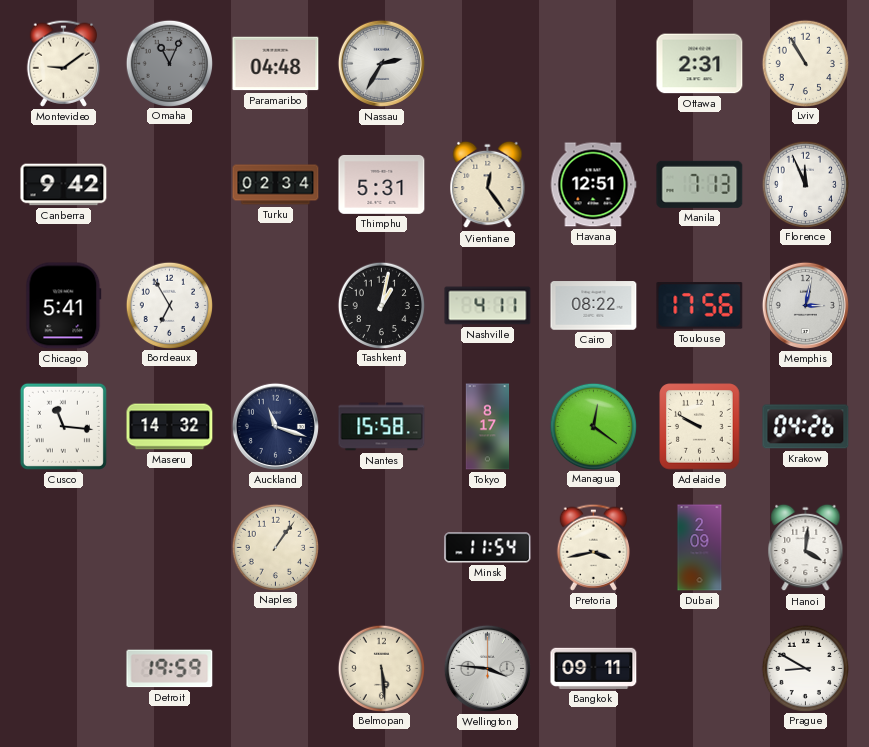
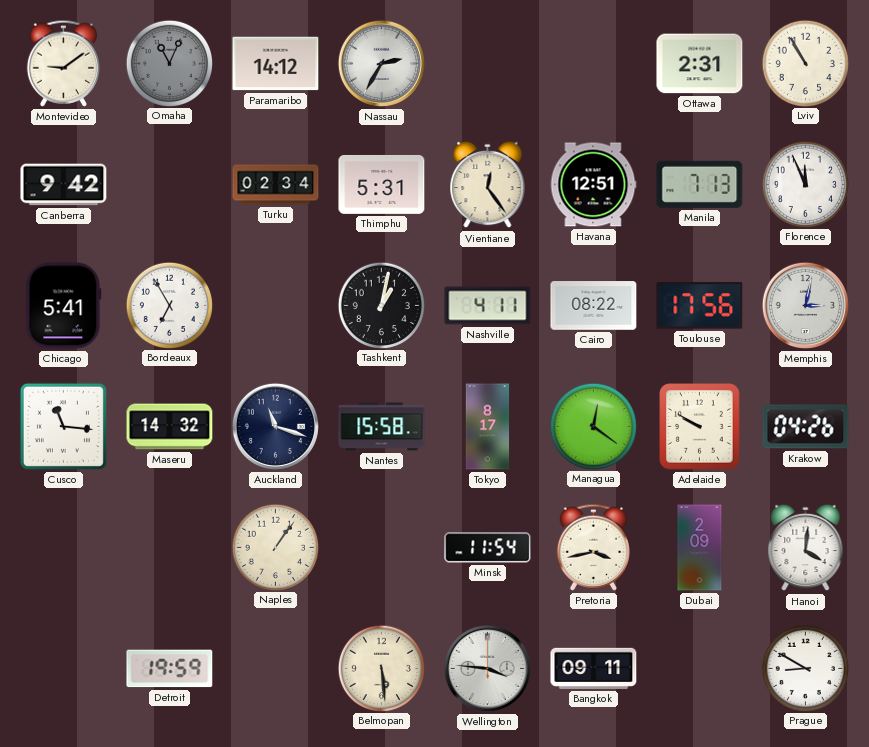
Paramaribo: 04:48 -> 14:12 (276, 64)
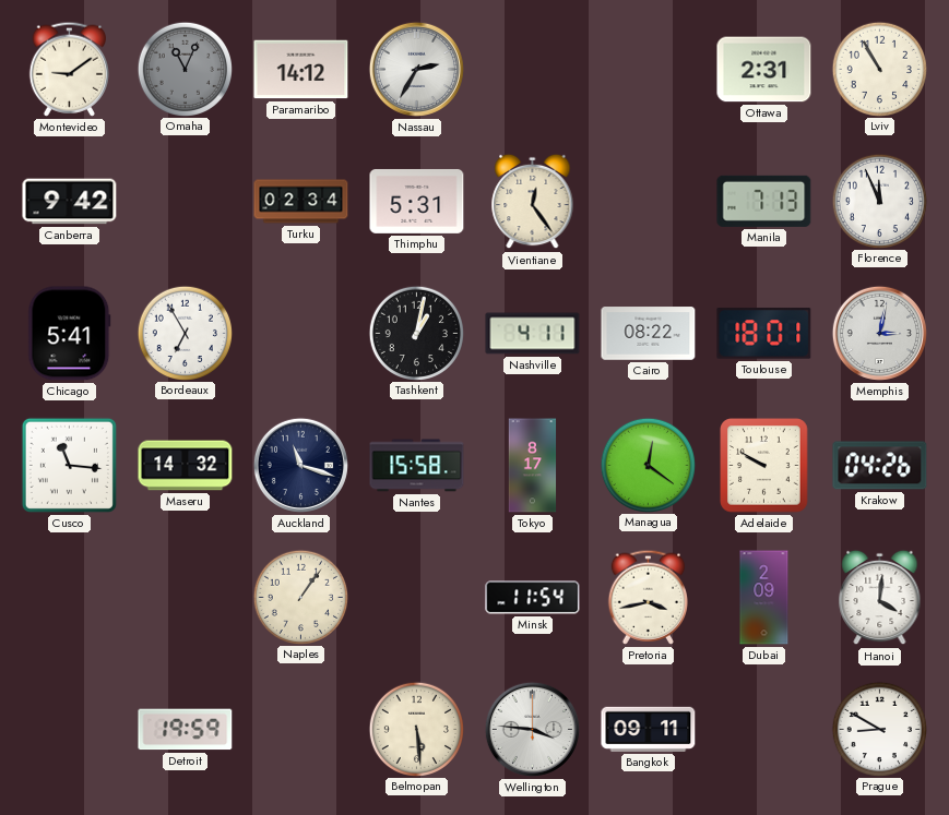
Havana: 12:51 -> none (593, 185)
Toulouse: 17:56 -> 18:01 (764, 334)
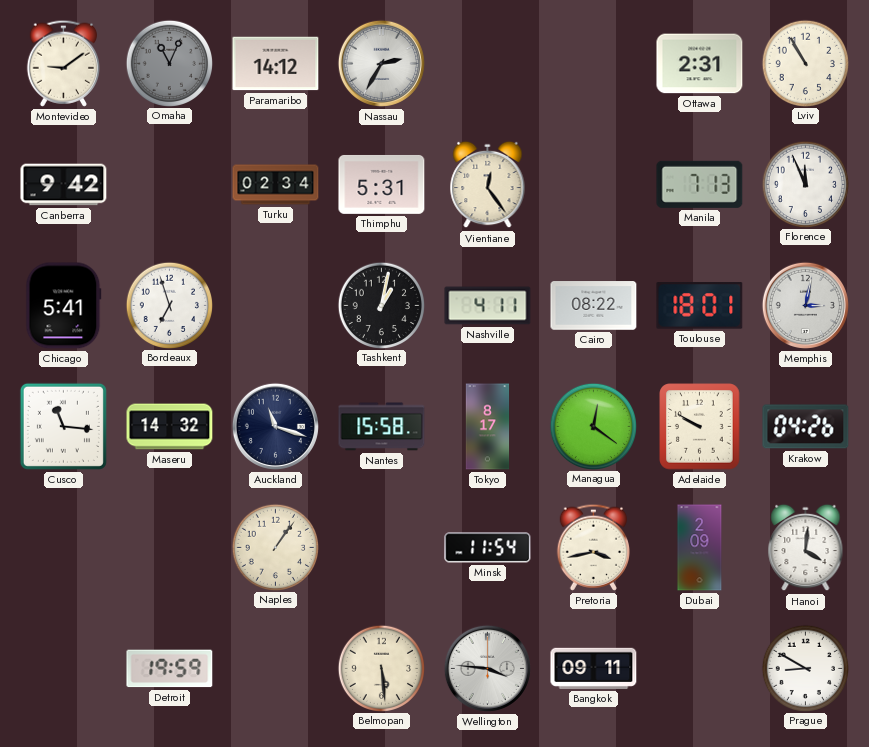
Bordeaux: 6:55 -> 6:57 (169, 305)
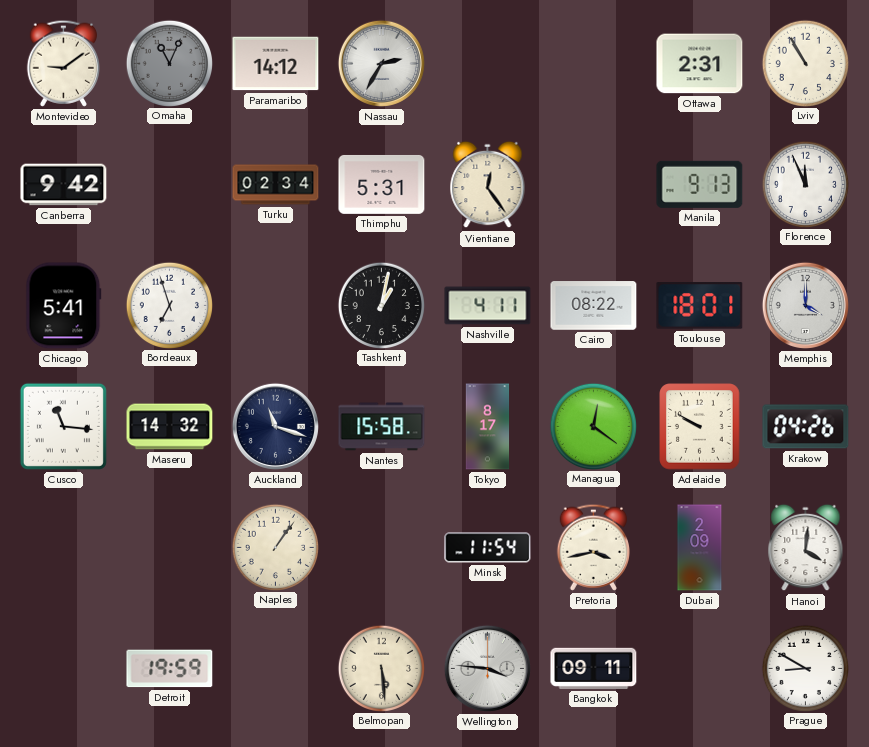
Manila: 7:13 -> 9:13 (700, 184)
Memphis: 3:02 -> 4:00 (805, 305)
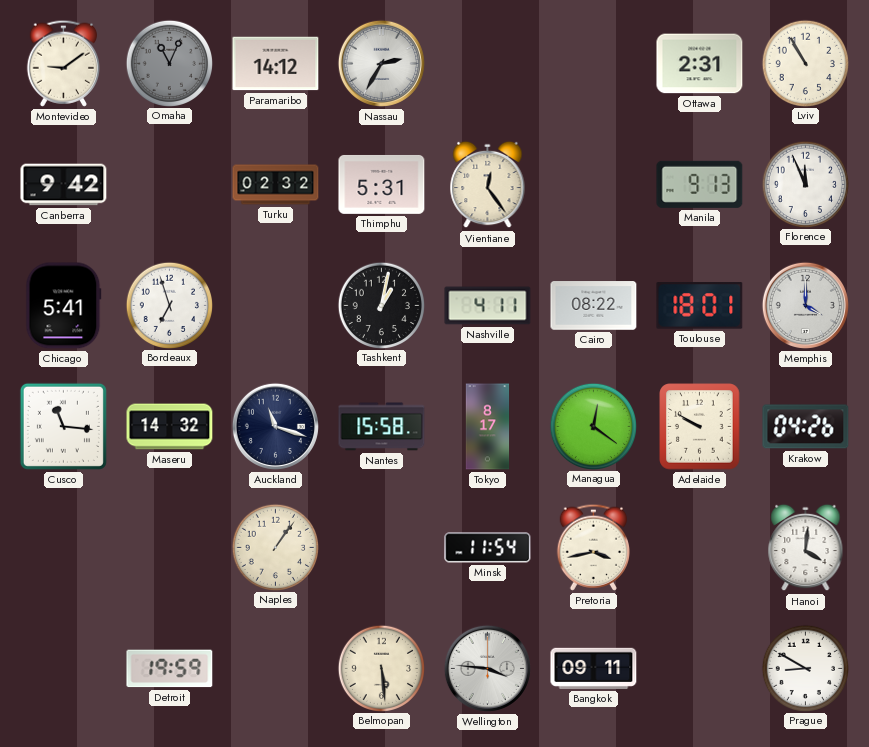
Turku: 02:34 -> 02:32 (276, 185)
Dubai: 2:09 -> none (700, 548)
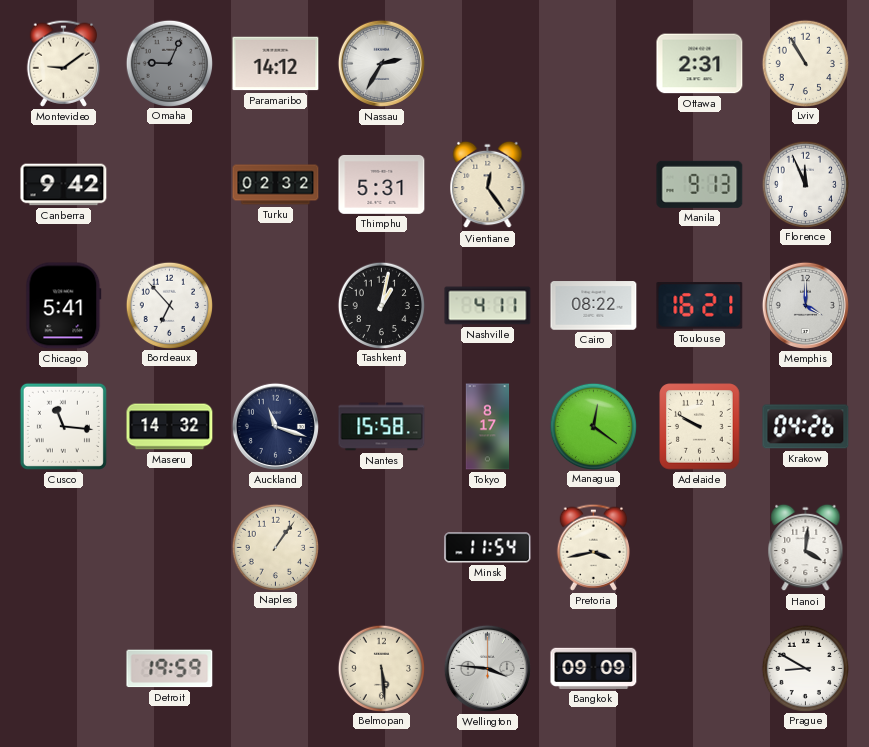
Omaha: 11:04 -> 9:04 (169, 63)
Bordeaux: 6:57 -> 6:53 (169, 305)
Toulouse: 18:01 -> 16:21 (700, 306)
Bangkok: 09:11 -> 09:09 (594, 668)
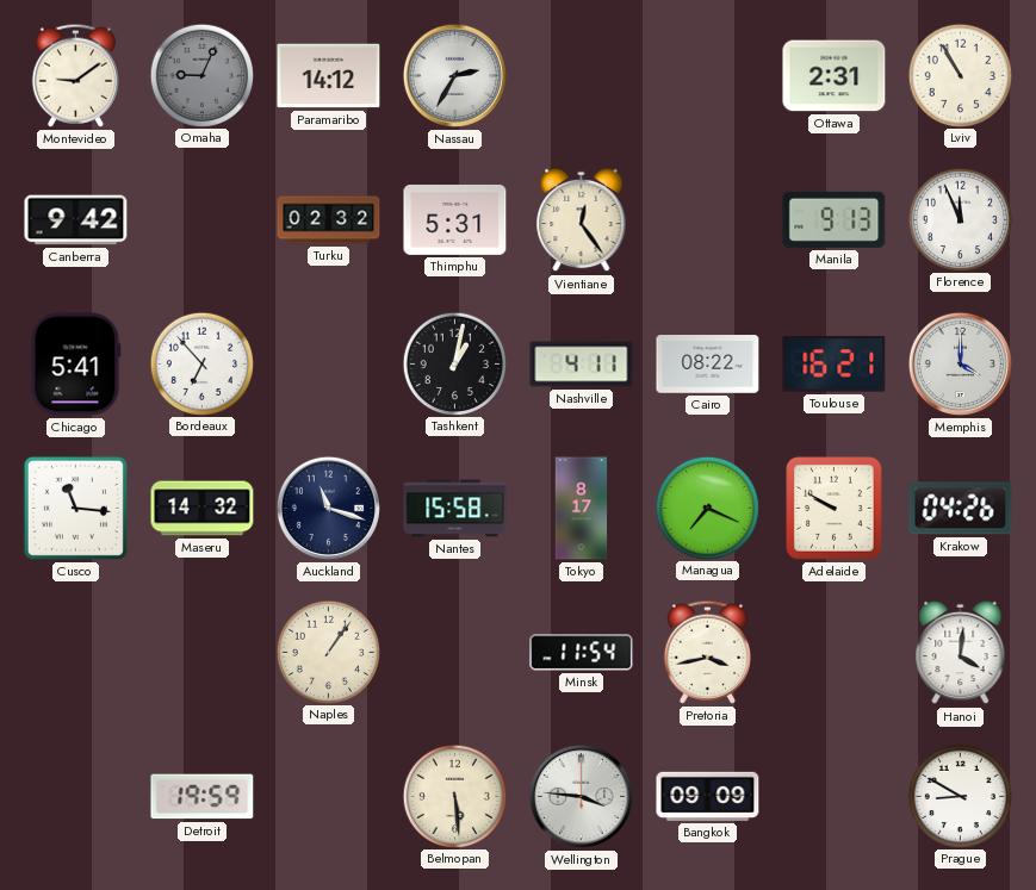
Managua: 12:21 -> 7:19 (707, 508)
